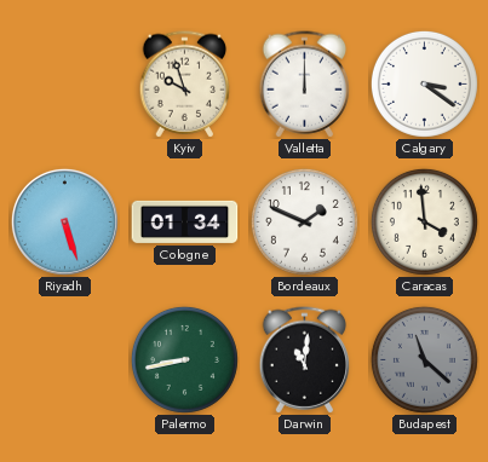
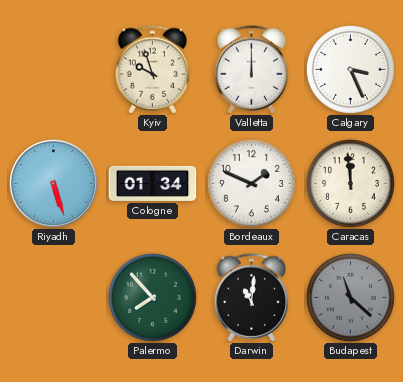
Calgary: 3:21 -> 3:26 (350, 69)
Caracas: 3:59 -> 11:59 (350, 183)
Palermo: 8:43 -> 7:53 (152, 297)
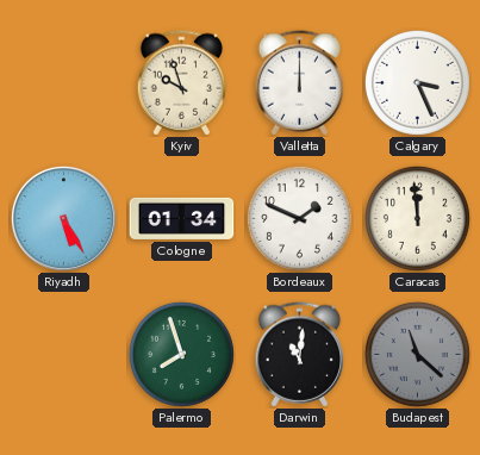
Riyadh: 5:27 -> 5:25 (63, 218)
Palermo: 7:53 -> 7:57 (181, 354)
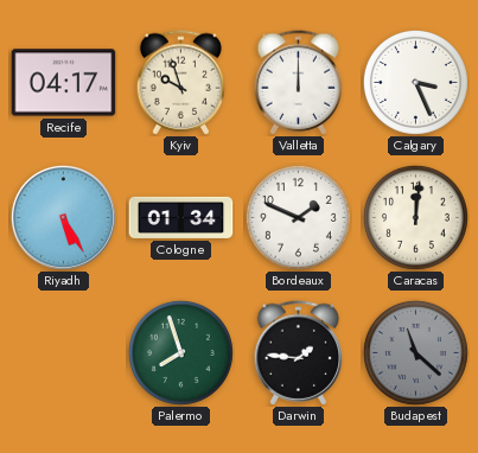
Recife: none -> 04:17 (64, 83)
Caracas: 11:59 -> 12:01 (415, 217)
Darwin: 11:01 -> 1:46 (299, 353)
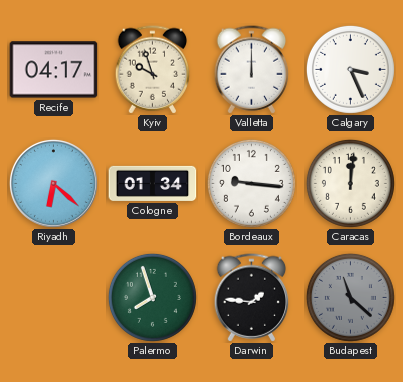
Riyadh: 5:25 -> 6:22 (53, 183)
Bordeaux: 1:49 -> 9:16 (251, 183)
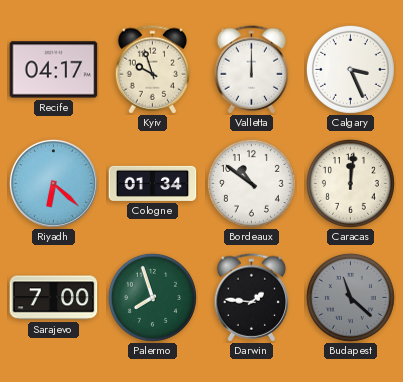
Bordeaux: 9:16 -> 10:51 (251, 183)
Sarajevo: none -> 7:00 (54, 298)
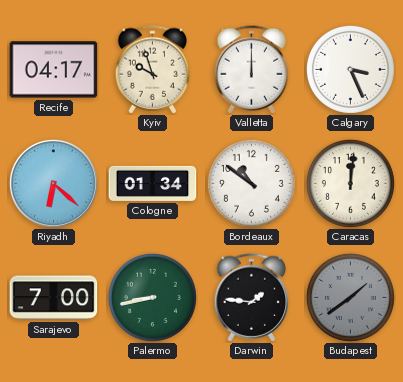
Palermo: 7:57 -> 8:43 (152, 297)
Budapest: 11:22 -> 1:39 (350, 297)
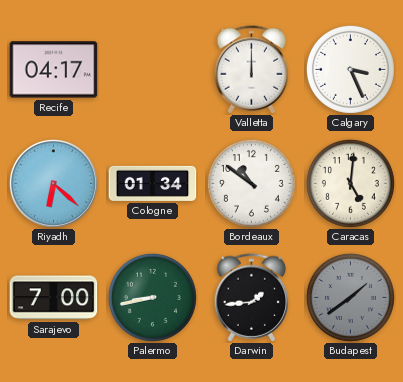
Kyiv: 9:57 -> none (153, 70)
Caracas: 12:01 -> 5:01 (350, 183)
Darwin: 1:46 -> 1:44 (252, 298)
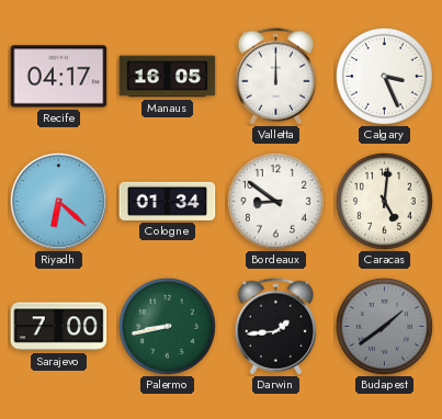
Manaus: none -> 16:05 (168, 77)
Bordeaux: 10:51 -> 8:51 (275, 201)
